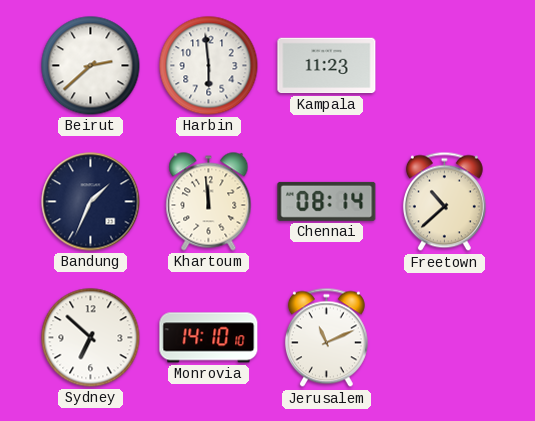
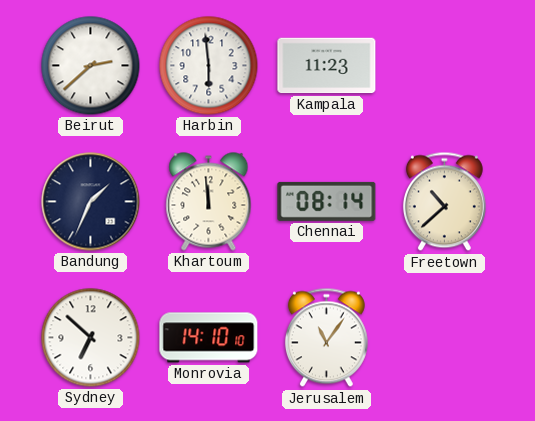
Jerusalem: 11:11 -> 11:06 (326, 338)
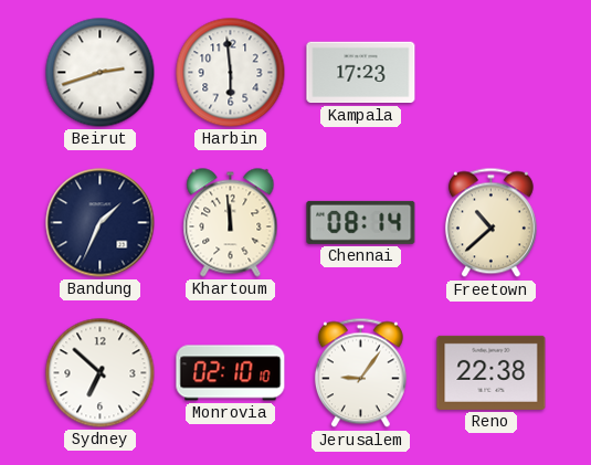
Beirut: 2:38 -> 2:42 (101, 73)
Kampala: 11:23 -> 17:23 (361, 73)
Monrovia: 14:10 -> 02:10 (231, 373)
Jerusalem: 11:06 -> 9:06 (360, 373)
Reno: none -> 22:38 (492, 372)
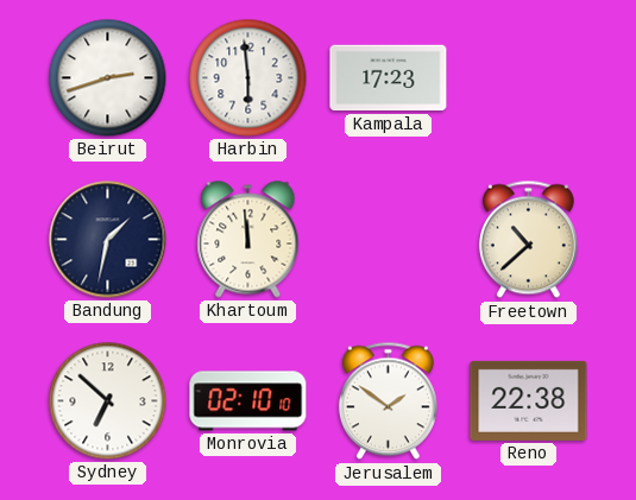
Bandung: 1:34 -> 1:32 (108, 240)
Chennai: 08:14 -> none (361, 222)
Jerusalem: 9:06 -> 1:51 (388, 401)
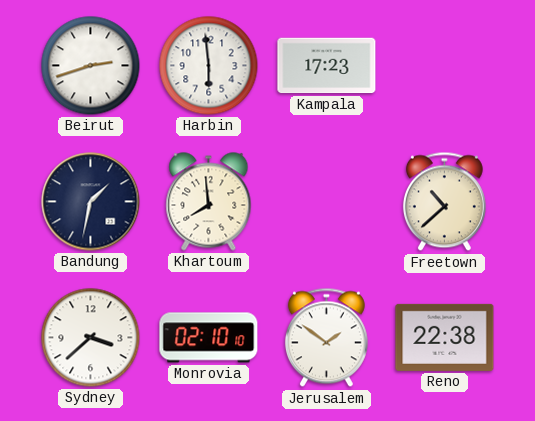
Khartoum: 11:59 -> 7:59 (209, 202)
Sydney: 6:52 -> 3:38 (91, 338)
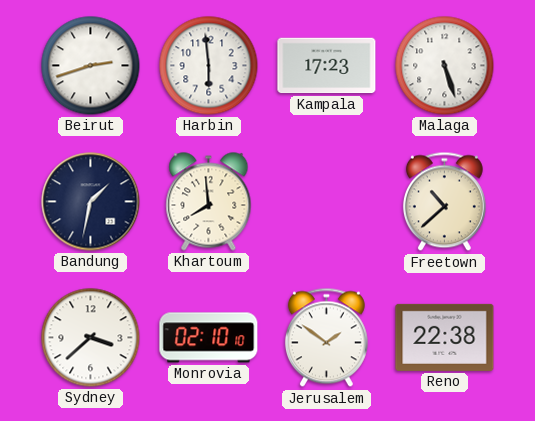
Malaga: none -> 5:27 (445, 66)
